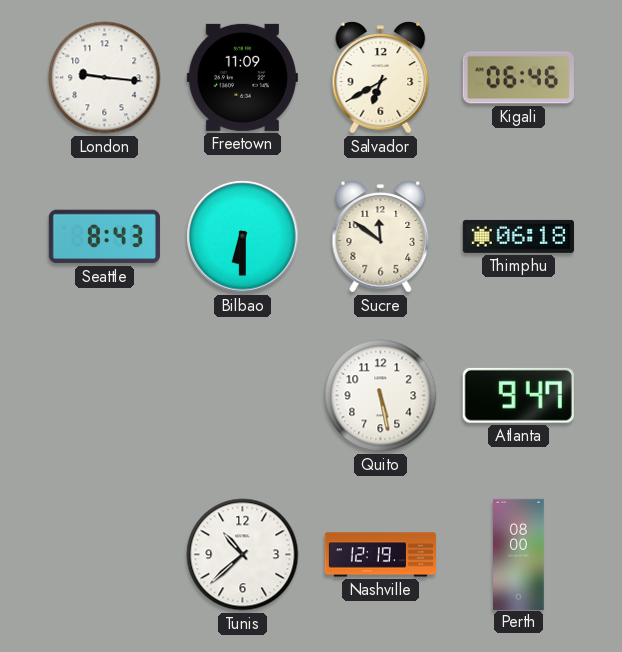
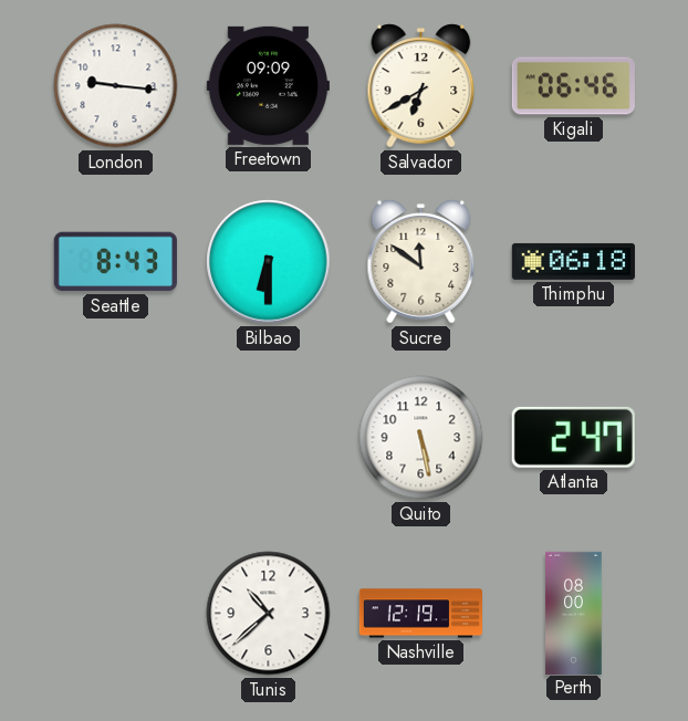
Freetown: 11:09 -> 09:09 (268, 85)
Atlanta: 9:47 -> 2:47 (573, 437)
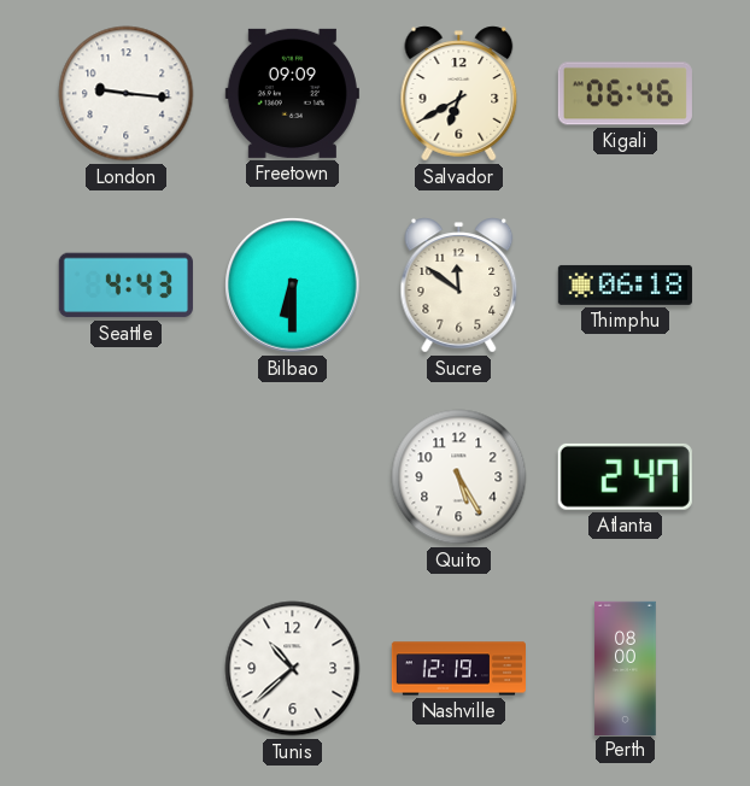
Seattle: 8:43 -> 4:43 (125, 286)
Quito: 5:28 -> 5:25 (459, 477)
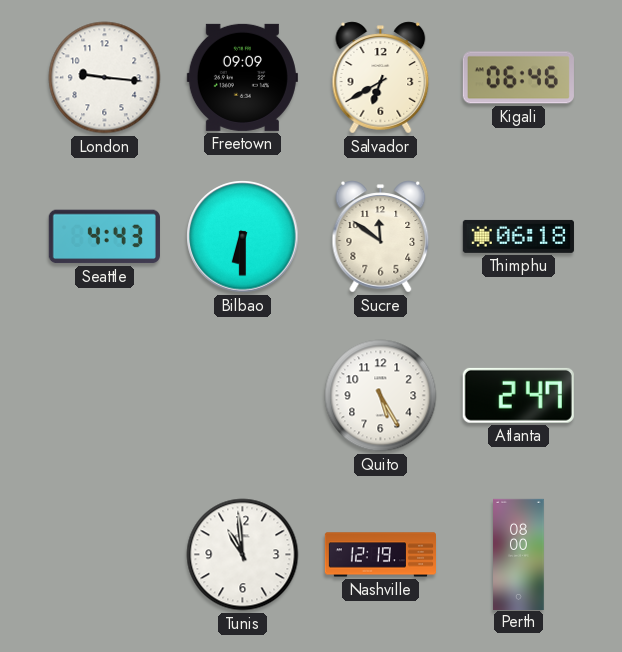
Tunis: 10:38 -> 10:59 (243, 555)
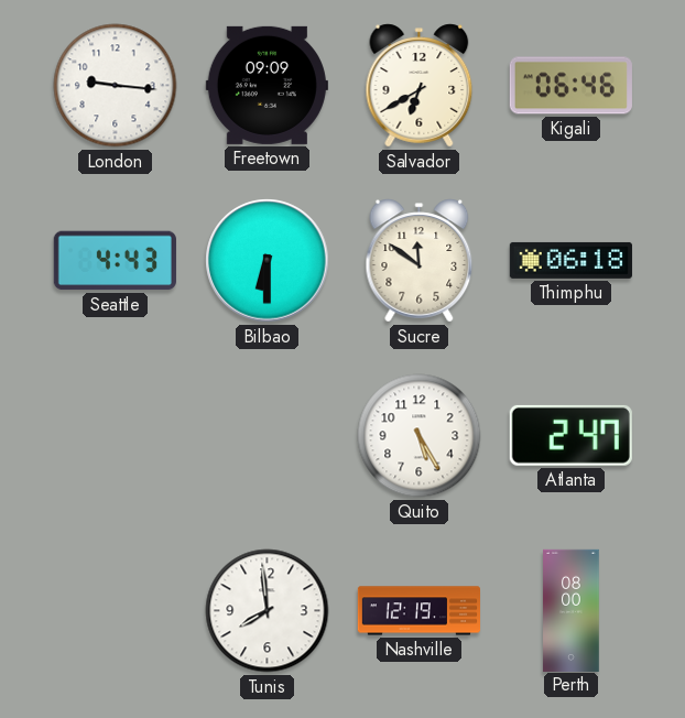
Tunis: 10:59 -> 7:59 (268, 611)
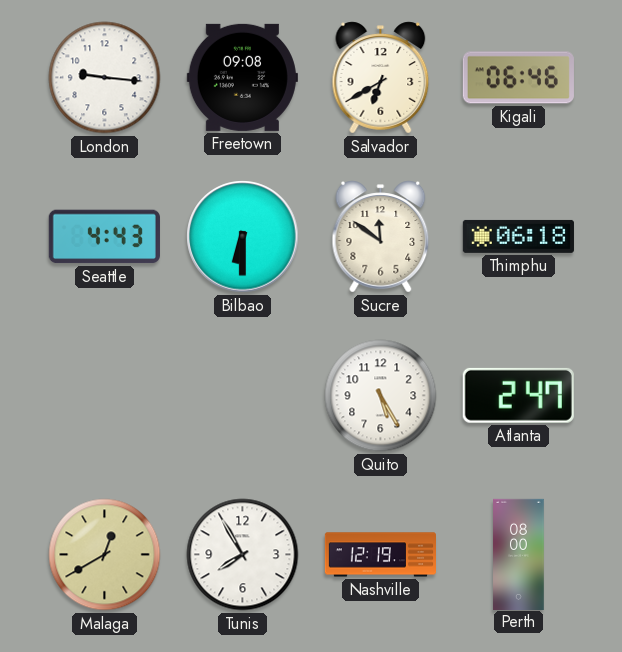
Freetown: 09:09 -> 09:08 (242, 77)
Malaga: none -> 12:40 (105, 555)
Tunis: 7:59 -> 7:55 (243, 555)
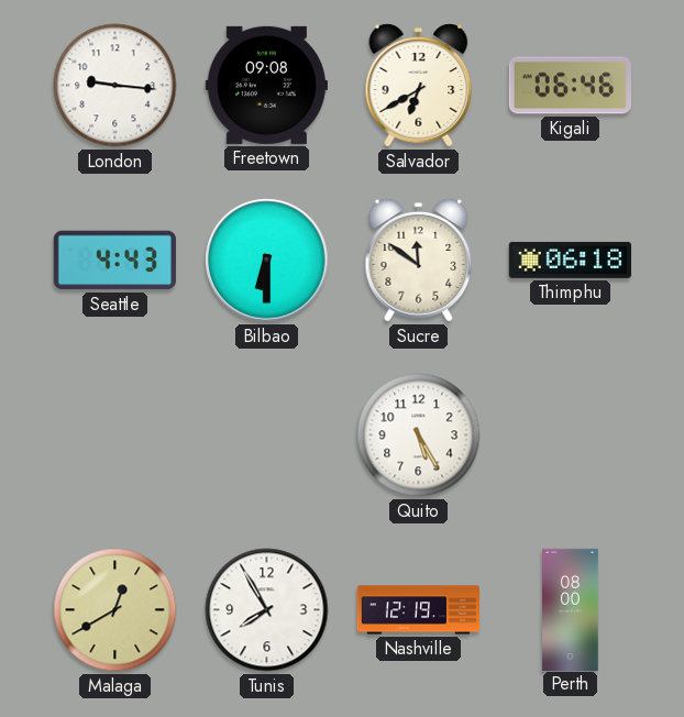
Atlanta: 2:47 -> none (518, 395)
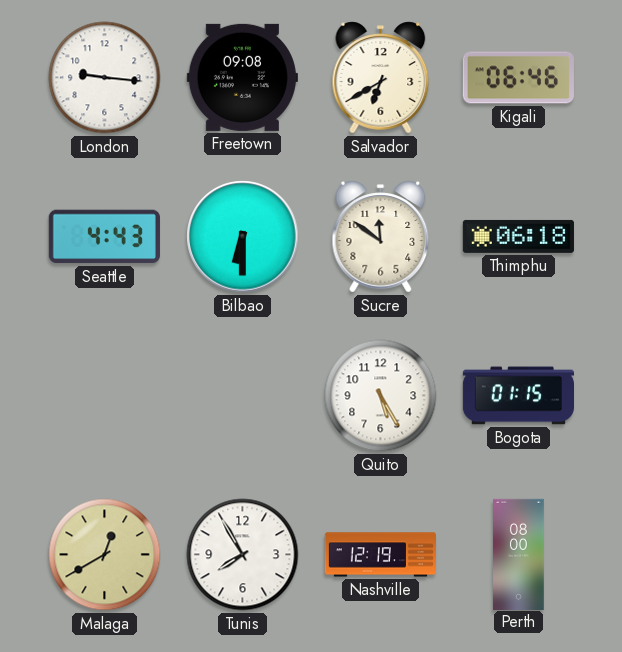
Bogota: none -> 01:15 (518, 396)
